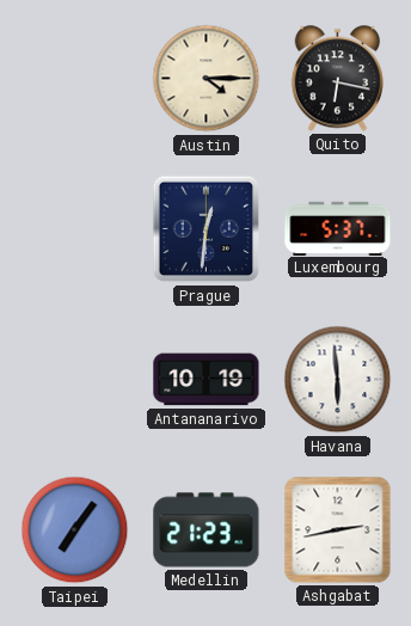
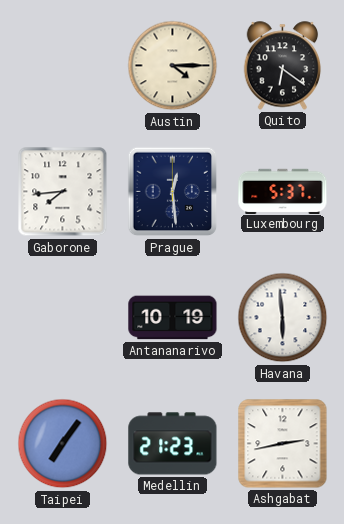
Quito: 6:17 -> 6:21 (283, 66)
Gaborone: none -> 7:44 (63, 192)
Prague: 12:31 -> 12:29 (173, 192)
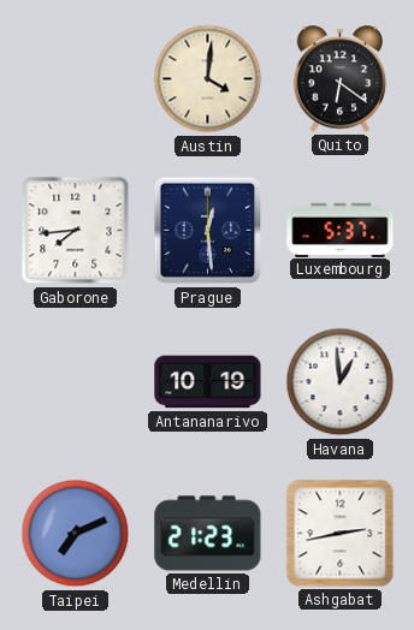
Austin: 4:15 -> 4:01 (208, 79)
Havana: 5:59 -> 12:59 (341, 382)
Taipei: 7:06 -> 7:11 (76, 534)
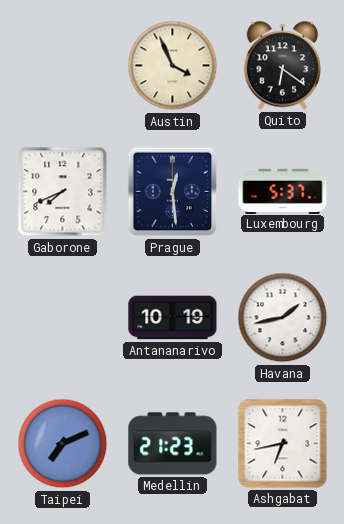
Austin: 4:01 -> 3:56 (173, 66)
Gaborone: 7:44 -> 7:41 (63, 192)
Havana: 12:59 -> 1:43 (283, 318)
Ashgabat: 2:43 -> 6:43 (283, 444)
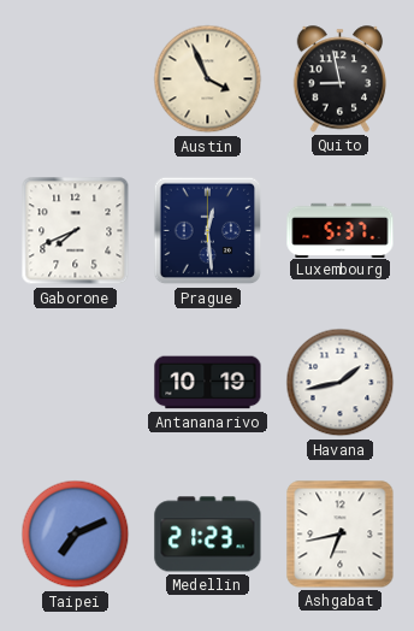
Quito: 6:21 -> 8:58 (341, 79)
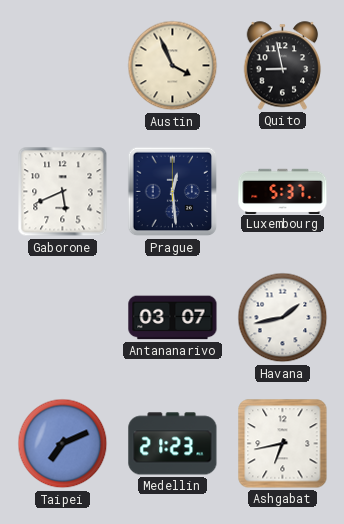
Gaborone: 7:41 -> 5:41 (63, 192)
Antananarivo: 10:19 -> 03:07 (173, 318)
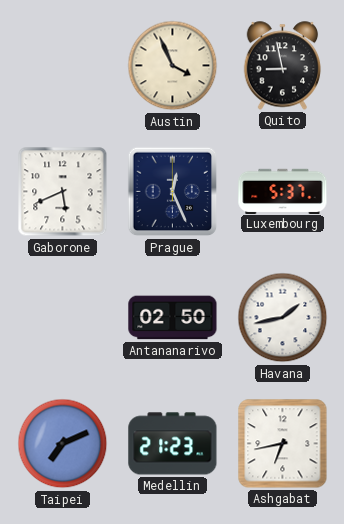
Prague: 12:29 -> 12:26 (173, 192)
Antananarivo: 03:07 -> 02:50 (173, 318)
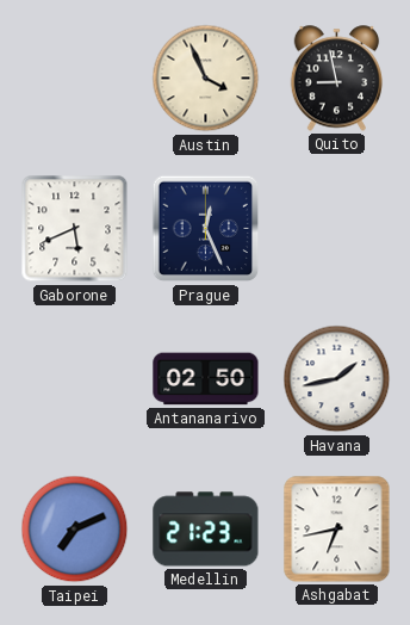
Luxembourg: 5:37 -> none (283, 191)
